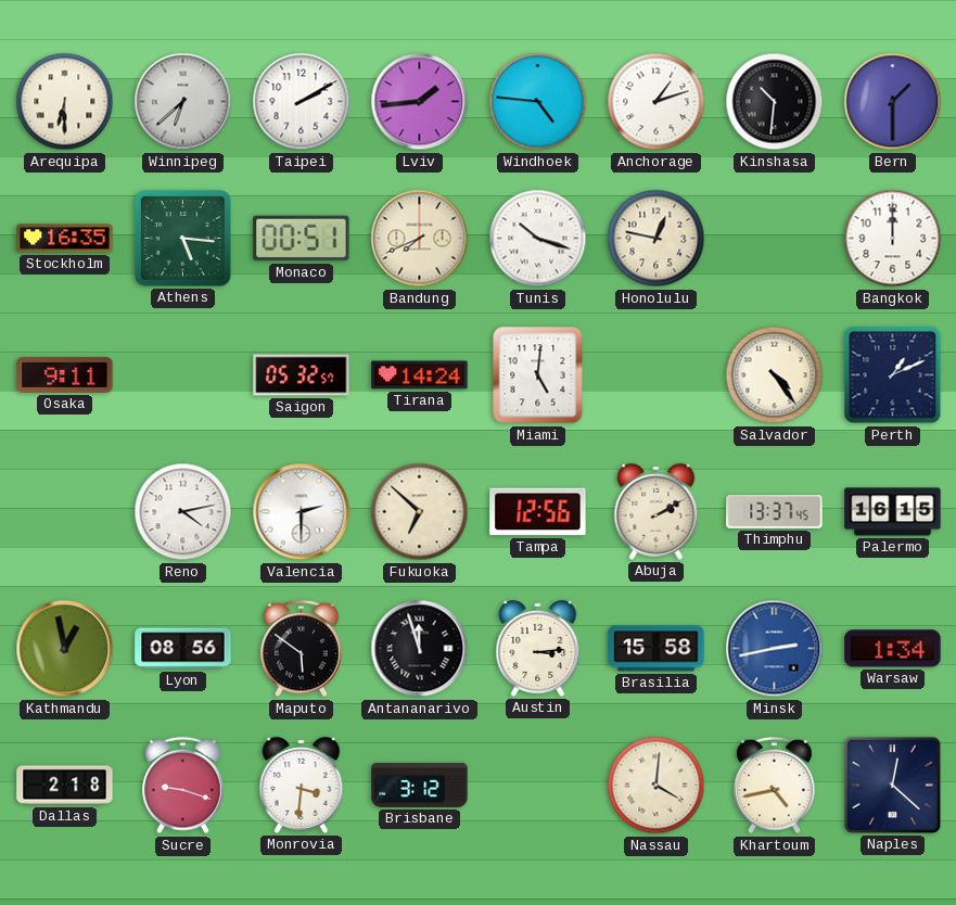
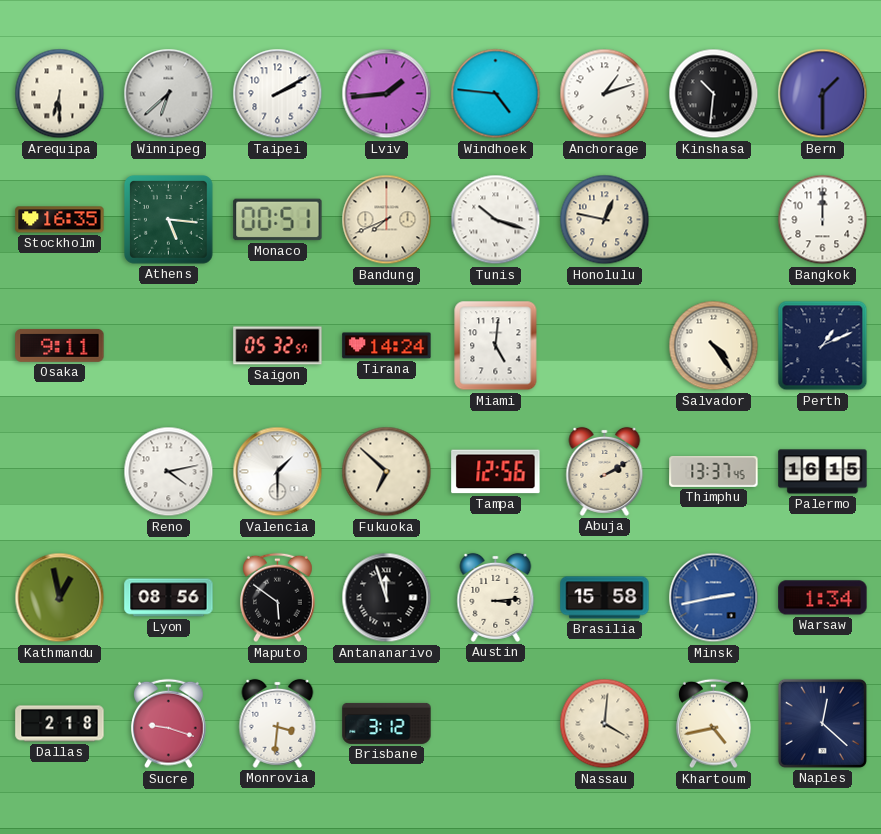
Valencia: 2:30 -> 1:30 (278, 472)
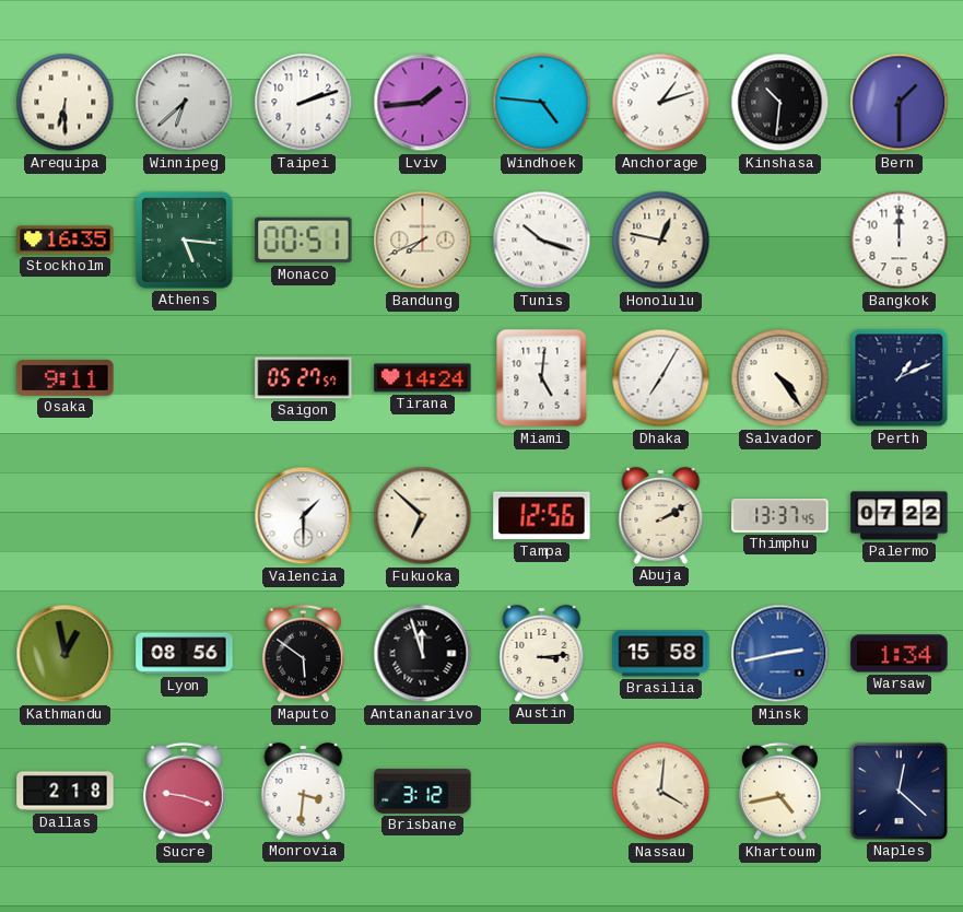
Taipei: 2:10 -> 2:12 (304, 103)
Saigon: 05:32 -> 05:27 (304, 378)
Dhaka: none -> 7:05 (661, 378)
Reno: 4:13 -> none (169, 472)
Palermo: 16:15 -> 07:22 (900, 516)
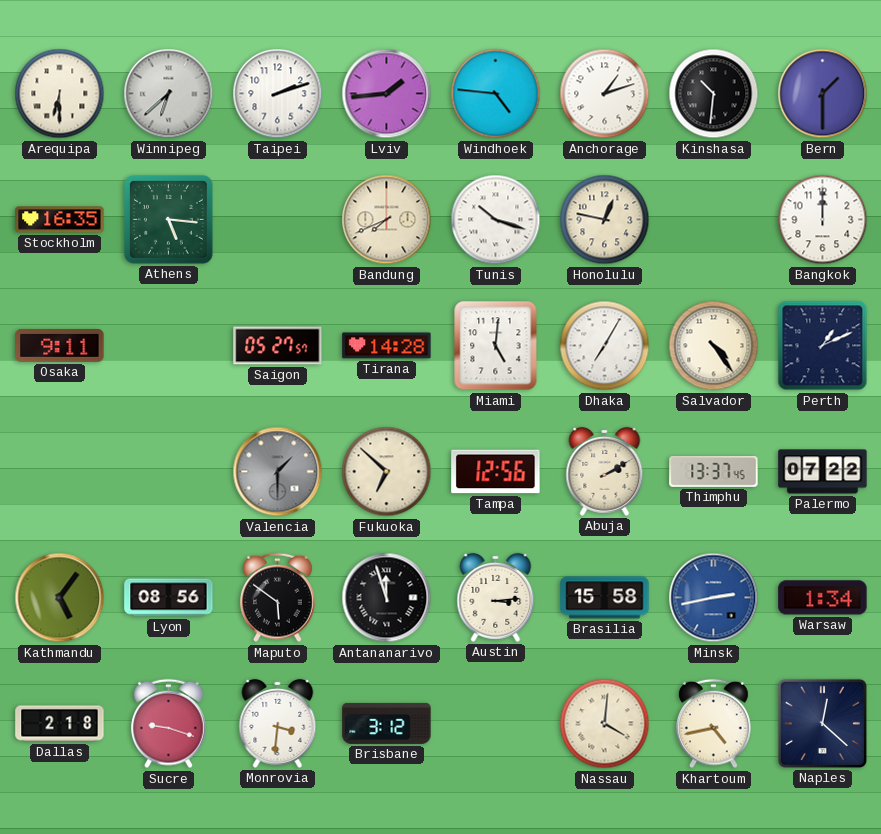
Monaco: 00:51 -> none (304, 241)
Tirana: 14:24 -> 14:28 (387, 346)
Valencia dial: white -> grey (278, 472)
Kathmandu: 12:58 -> 5:06 (60, 598)
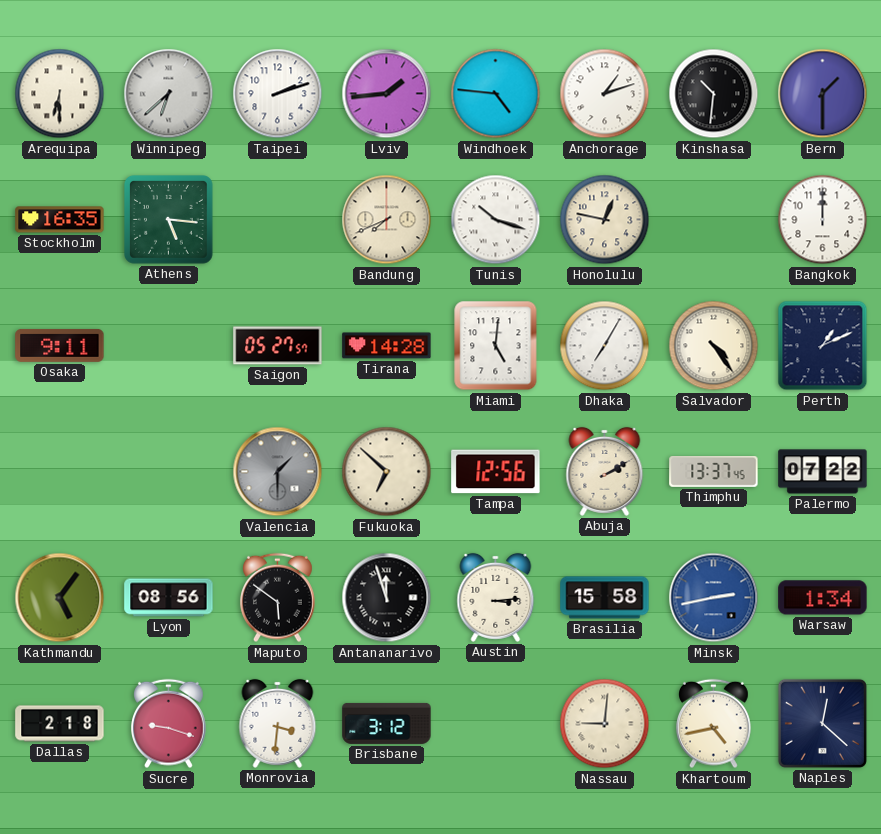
Nassau: 4:01 -> 9:01 (605, 724)
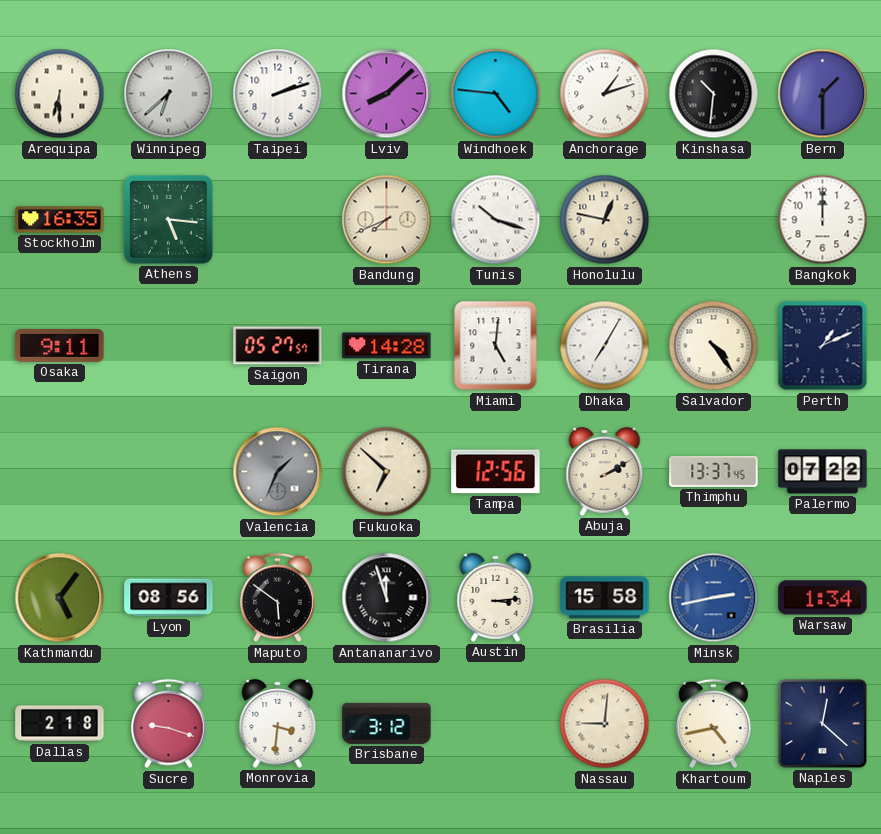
Lviv: 1:44 -> 8:08 (387, 94)
Valencia: 1:30 -> 1:34 (278, 472)
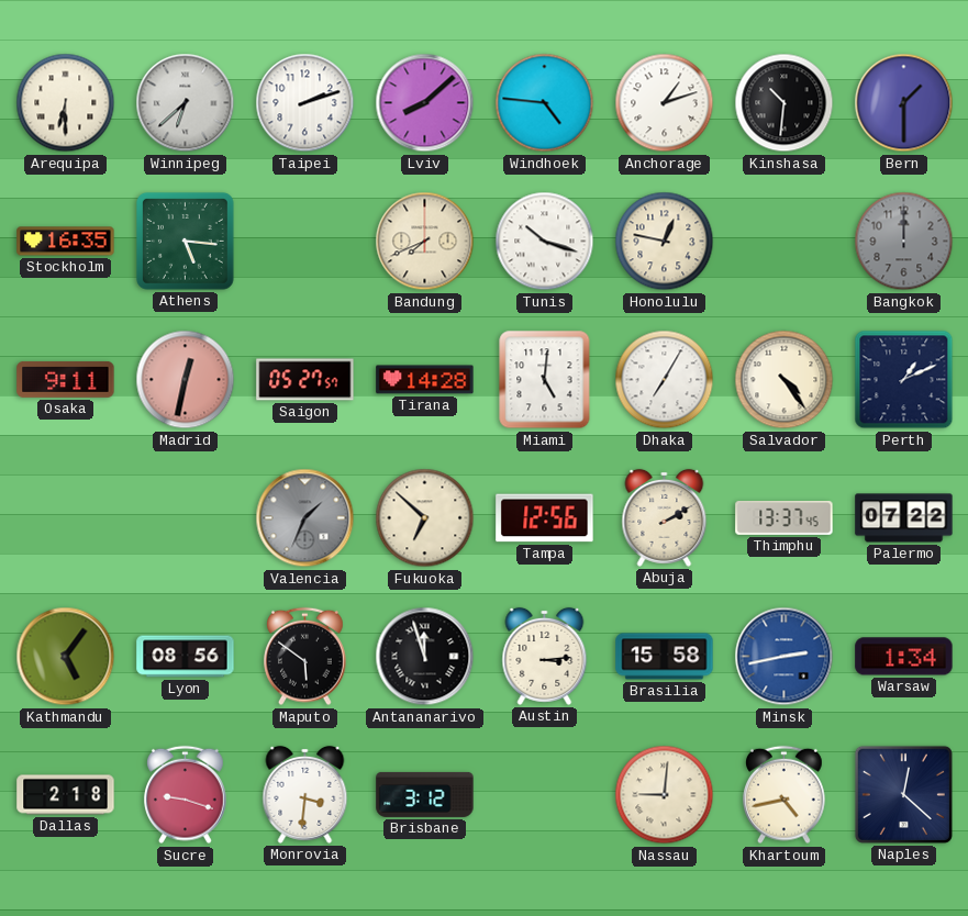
Bangkok dial: white -> grey (904, 242)
Madrid: none -> 12:32 (186, 380)
